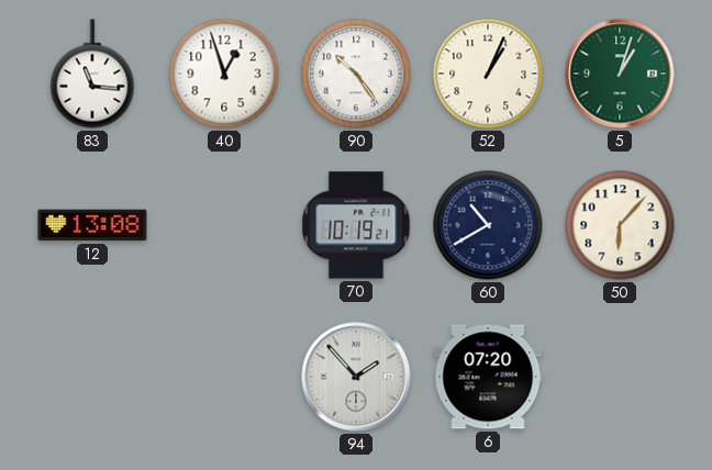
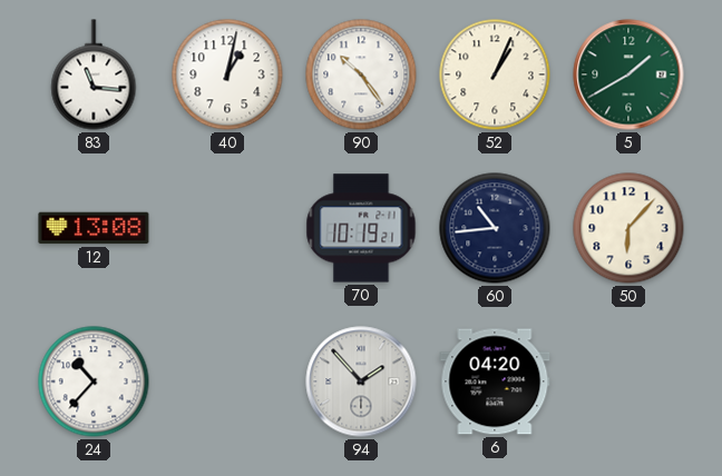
40: 12:57 -> 1:02 (227, 75)
5: 1:03 -> 1:40 (628, 75)
60: 10:40 -> 10:44 (495, 228)
24: none -> 10:37 (94, 381)
6: 07:20 -> 04:20 (495, 381)
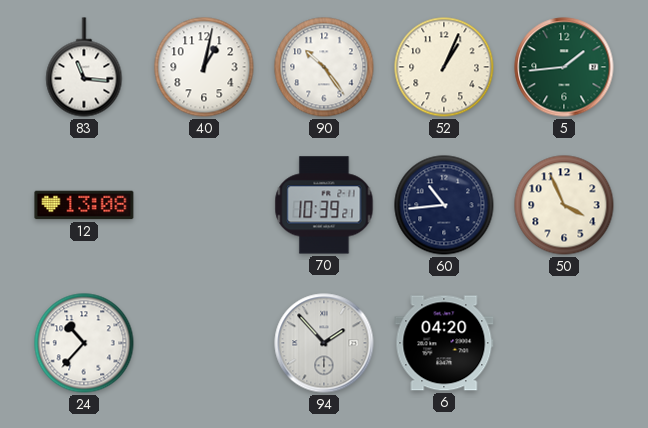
5: 1:40 -> 1:44 (564, 67)
70: 10:19 -> 10:39 (324, 205)
50: 6:07 -> 3:56 (564, 205)
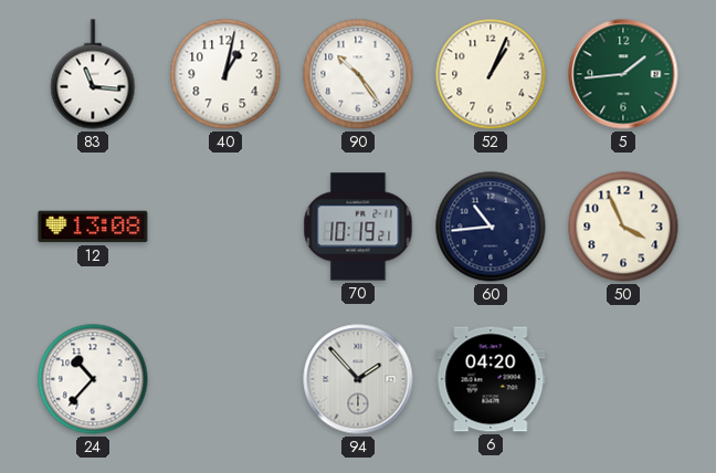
70: 10:39 -> 10:19 (358, 227)
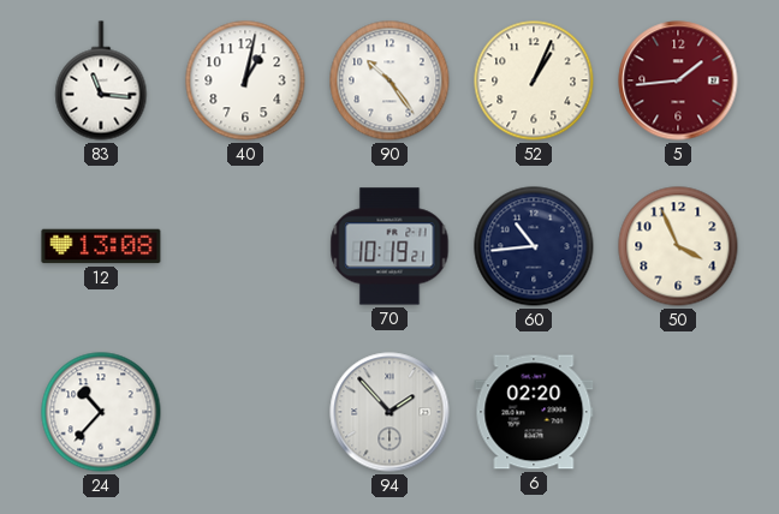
5 dial: green -> burgundy (678, 80)
6: 04:20 -> 02:20 (534, 412)
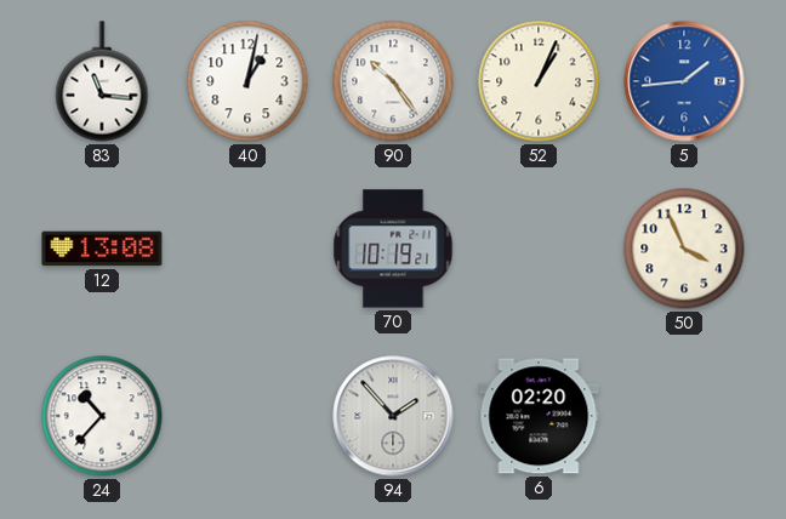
5 dial: burgundy -> blue (684, 81)
60: 10:44 -> none (534, 246)
